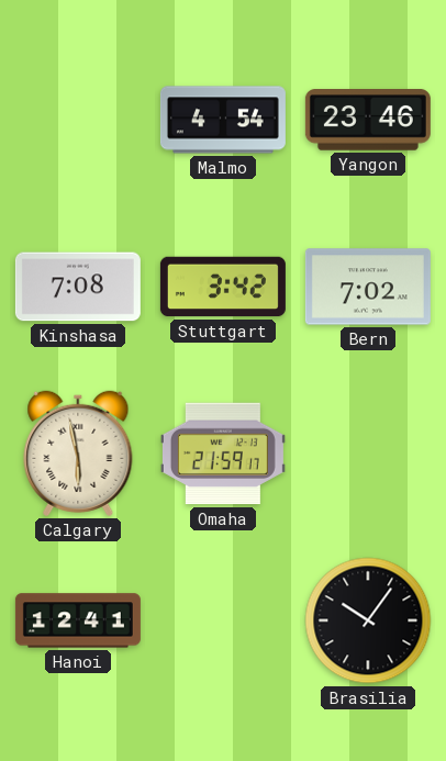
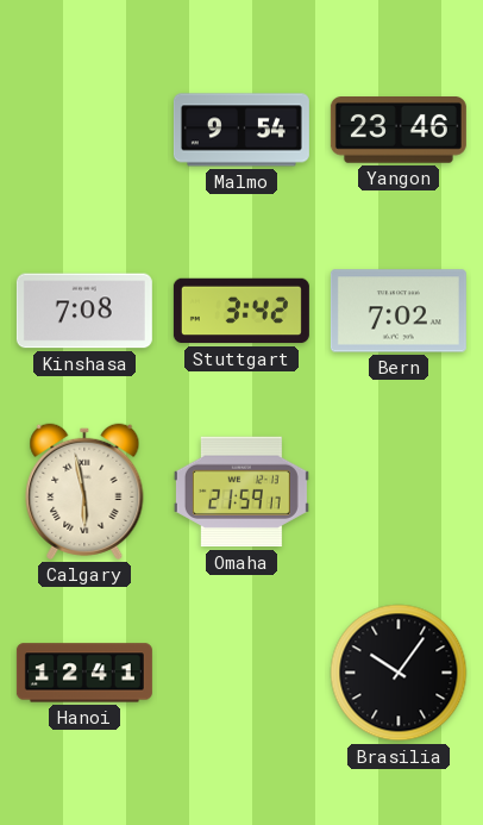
Malmo: 4:54 -> 9:54 (241, 130)
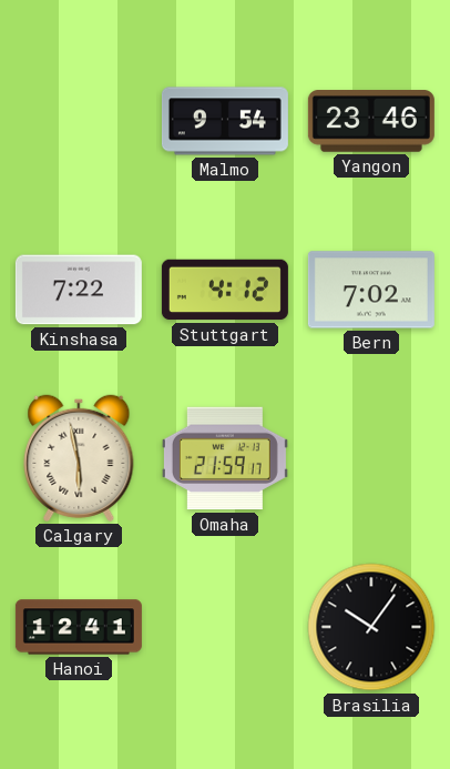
Kinshasa: 7:08 -> 7:22 (79, 290)
Stuttgart: 3:42 -> 4:12 (225, 290)
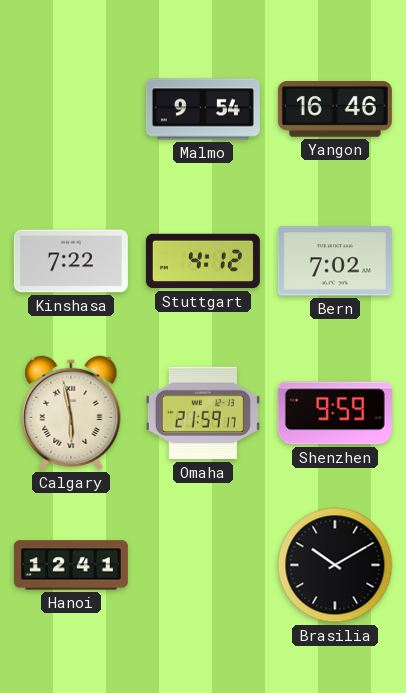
Yangon: 23:46 -> 16:46 (335, 110)
Shenzhen: none -> 9:59 (335, 413)
Brasilia: 10:06 -> 10:10 (335, 565)
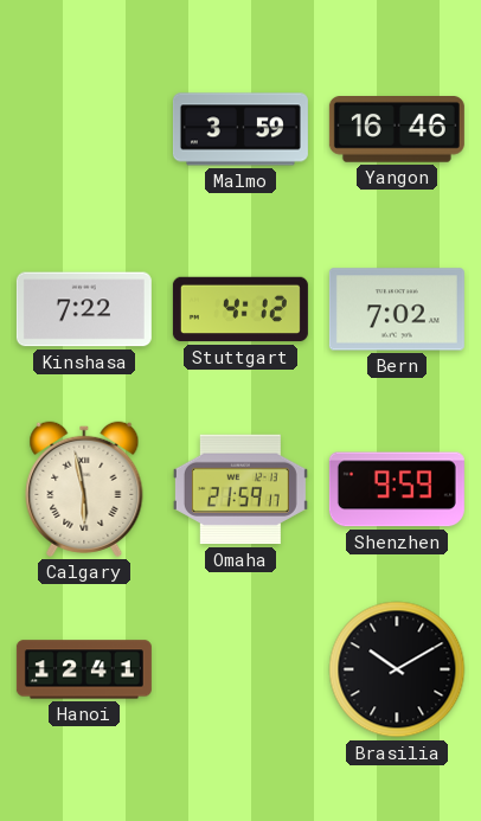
Malmo: 9:54 -> 3:59 (240, 129)
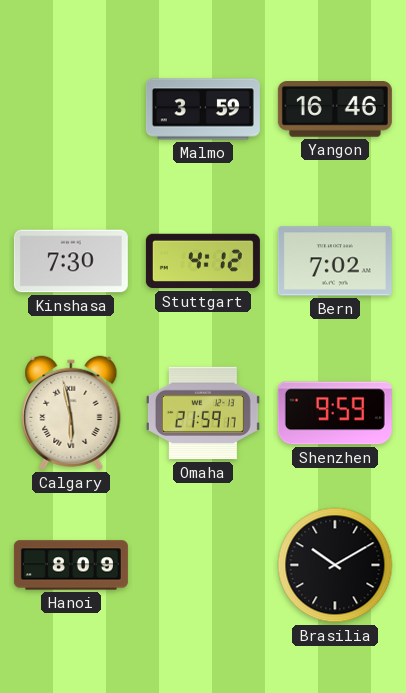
Kinshasa: 7:22 -> 7:30 (71, 261)
Hanoi: 12:41 -> 8:09 (71, 565)
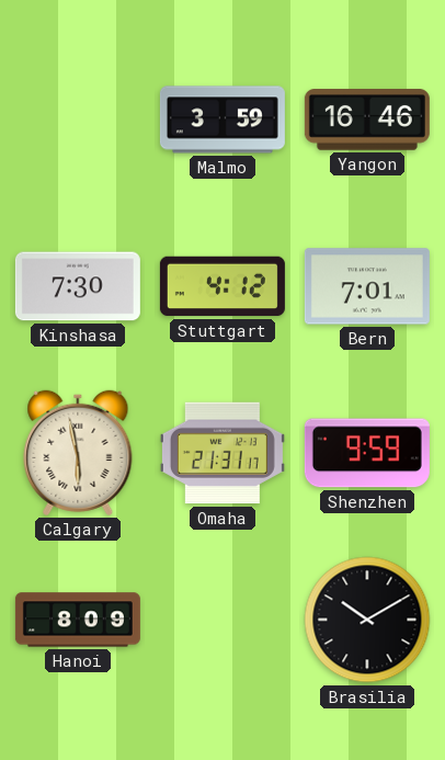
Bern: 7:02 -> 7:01 (367, 286)
Omaha: 21:59 -> 21:31 (222, 453)
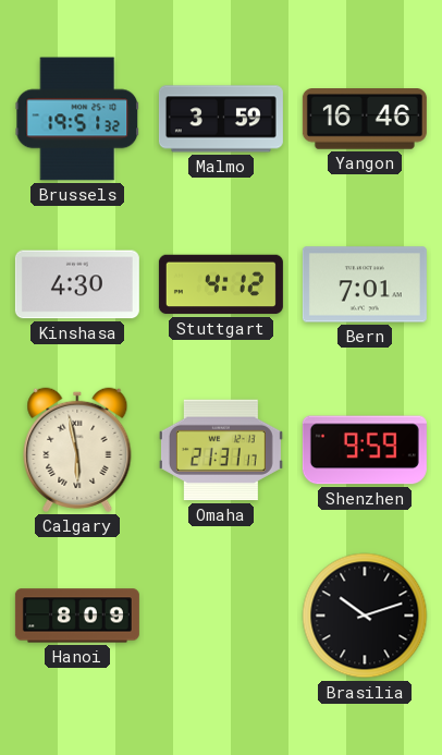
Brussels: none -> 19:51 (77, 119)
Kinshasa: 7:30 -> 4:30 (77, 284)
Brasilia: 10:10 -> 10:12 (365, 616)
